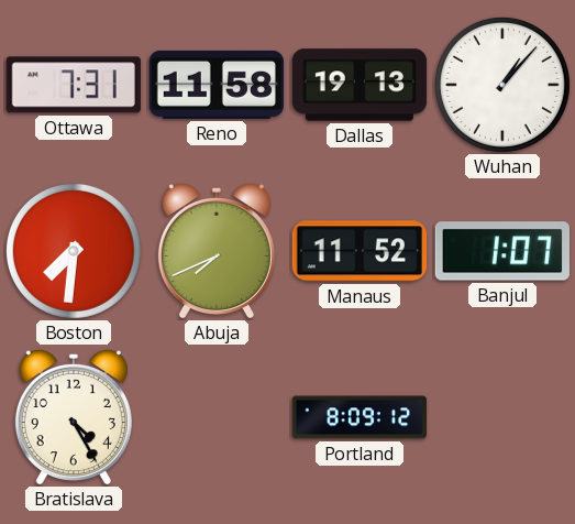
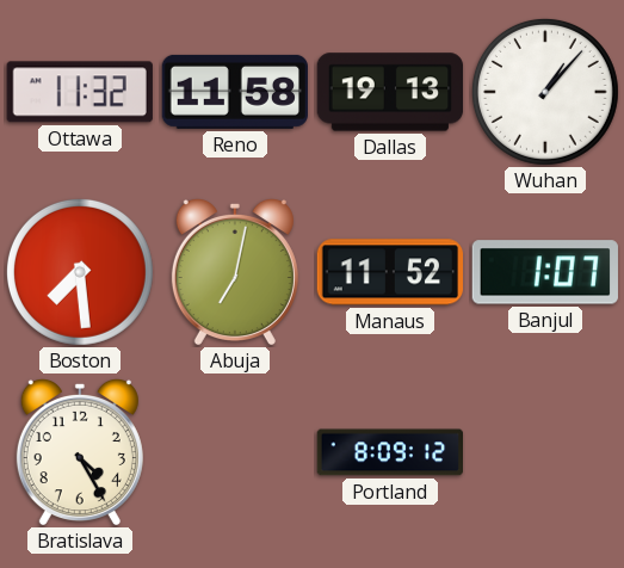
Ottawa: 7:31 -> 11:32 (80, 92)
Boston: 7:31 -> 7:29 (80, 272)
Abuja: 7:41 -> 7:02 (235, 272)
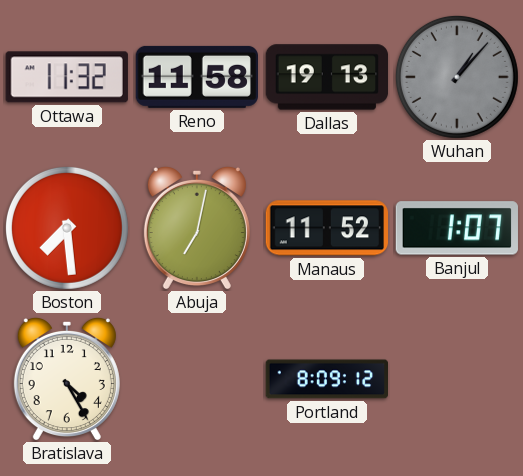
Wuhan dial: white -> grey (457, 77)
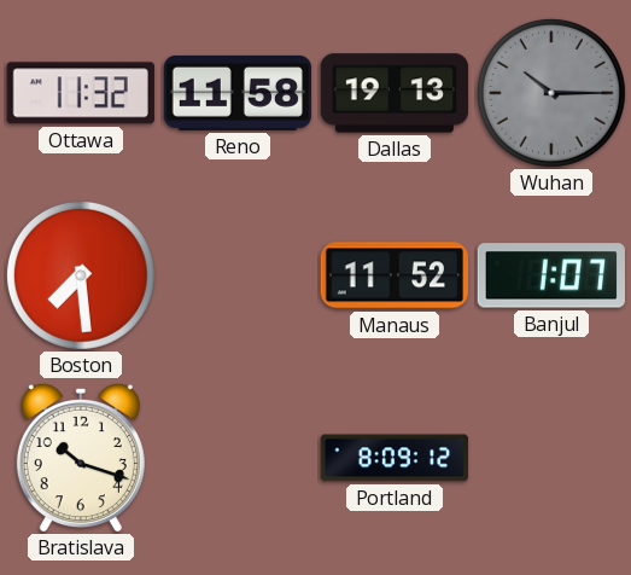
Wuhan: 1:07 -> 10:15 (551, 93)
Abuja: 7:02 -> none (197, 228)
Bratislava: 4:25 -> 10:18 (81, 458)
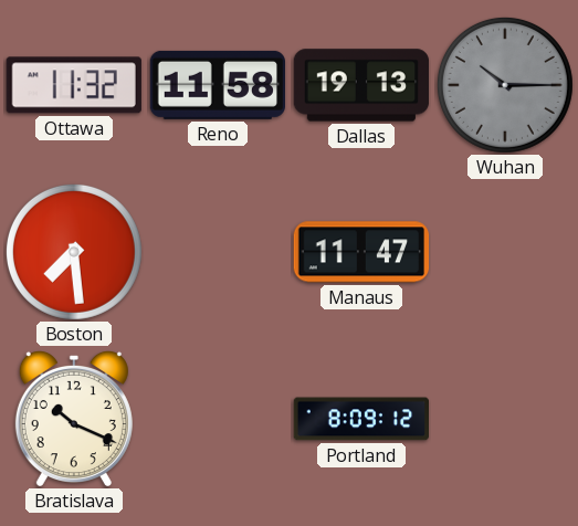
Manaus: 11:52 -> 11:47 (360, 252)
Banjul: 1:07 -> none (551, 275)
Bratislava: 10:18 -> 10:19 (74, 419)
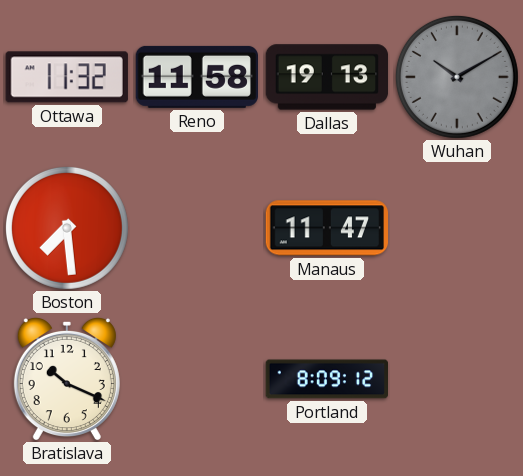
Wuhan: 10:15 -> 10:10 (457, 77)
